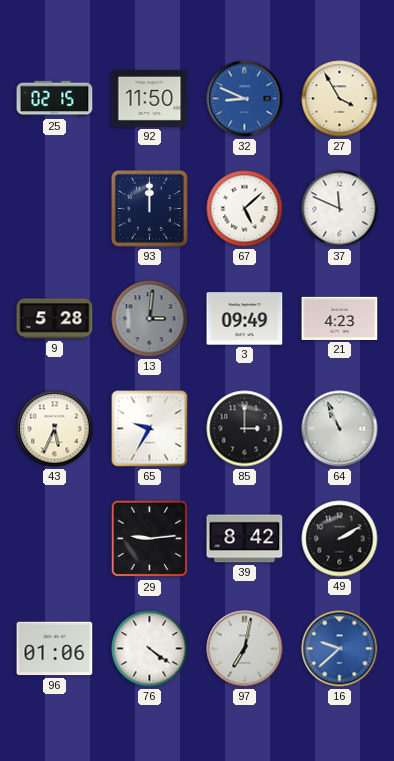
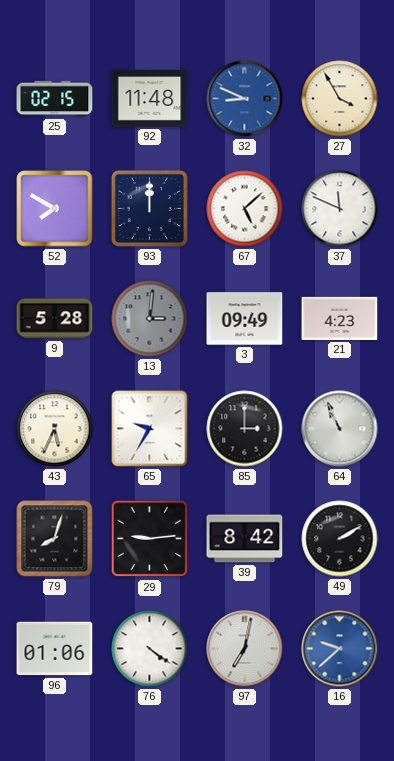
92: 11:50 -> 11:48 (150, 98)
52: none -> 7:50 (55, 209)
79: none -> 8:03 (55, 539)
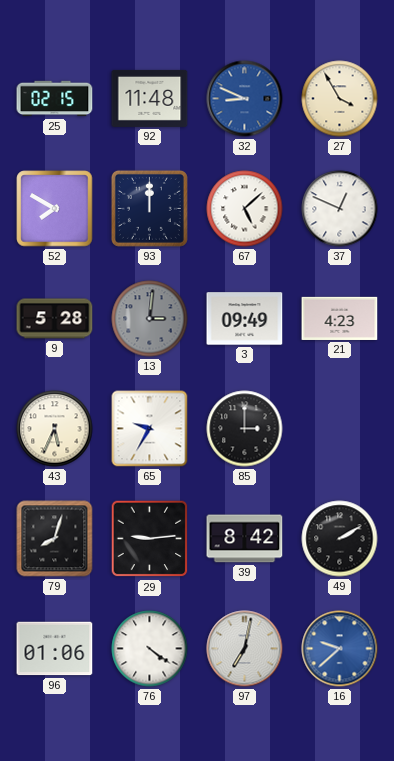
37: 11:49 -> 12:49 (340, 209)
64: 10:56 -> none (340, 429)
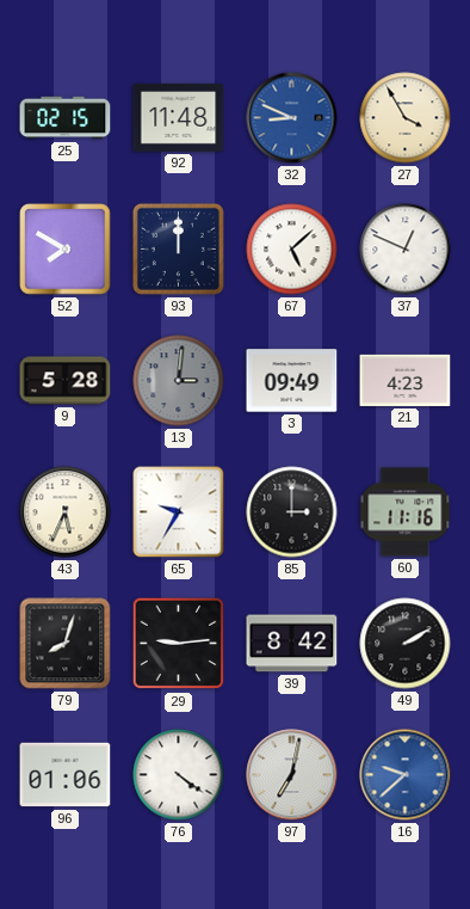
60: none -> 11:16 (406, 512)
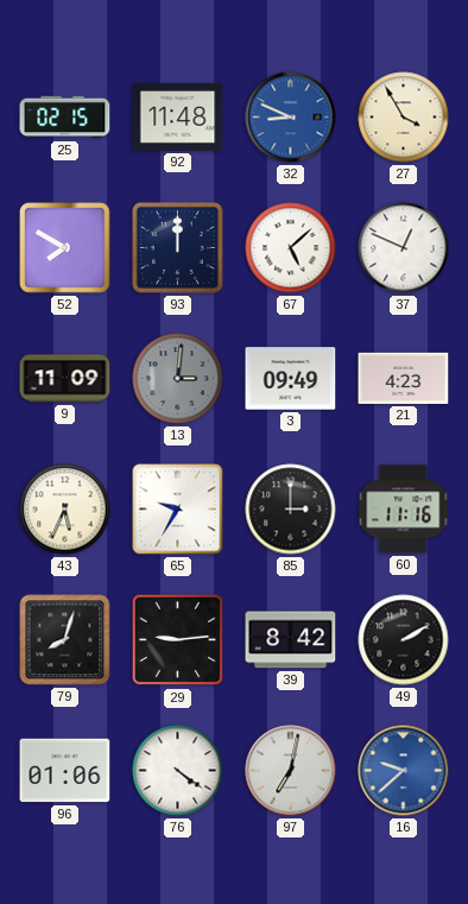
9: 5:28 -> 11:09 (65, 379)
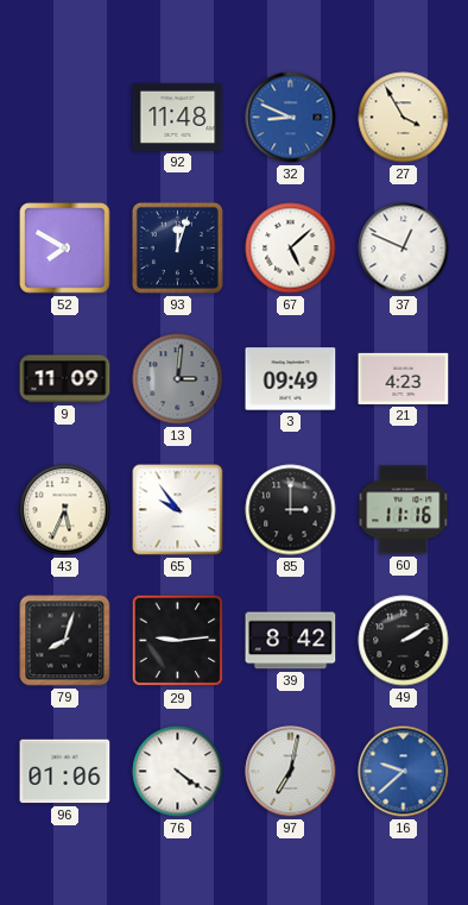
25: 02:15 -> none (65, 118)
93: 12:00 -> 12:03 (177, 247)
65: 9:35 -> 9:54 (178, 510)
